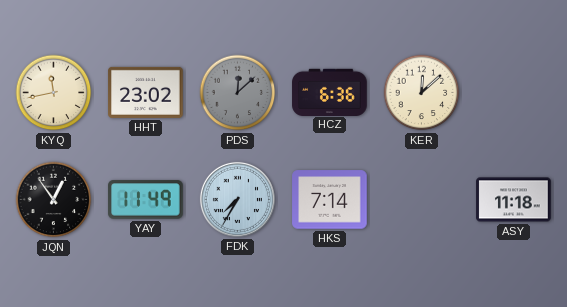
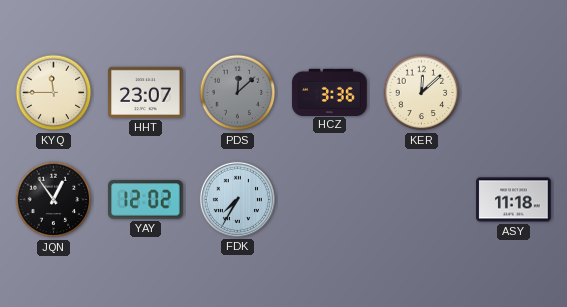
KYQ: 11:43 -> 11:45 (54, 93)
HHT: 23:02 -> 23:07 (146, 92)
HCZ: 6:36 -> 3:36 (330, 92)
YAY: 11:49 -> 12:02 (146, 200)
HKS: 7:14 -> none (330, 200)
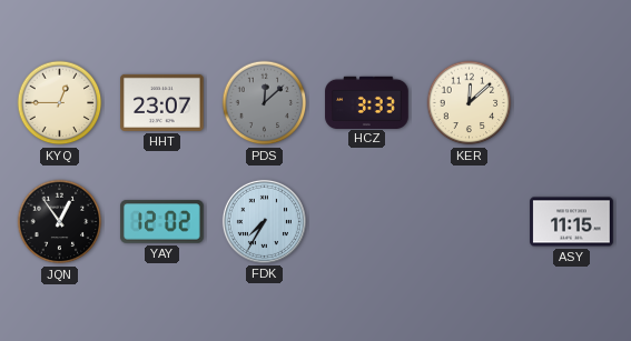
KYQ: 11:45 -> 12:45 (60, 103)
HCZ: 3:36 -> 3:33 (367, 102)
ASY: 11:18 -> 11:15 (572, 222)
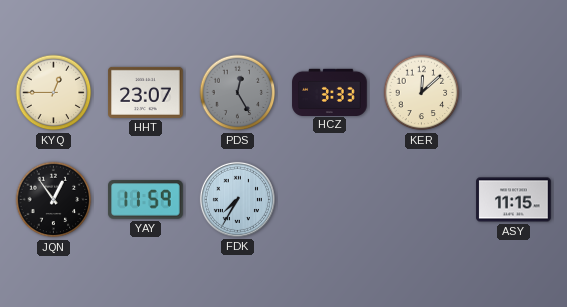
PDS: 12:08 -> 12:25 (238, 93)
YAY: 12:02 -> 11:59 (146, 200)
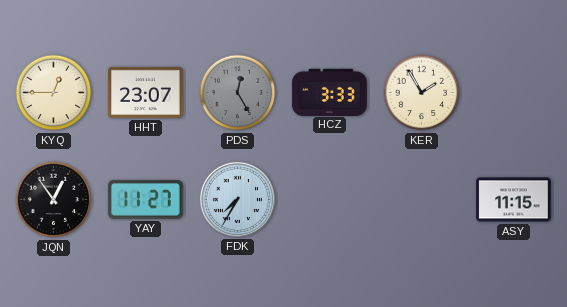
KER: 12:08 -> 1:55 (422, 93)
YAY: 11:59 -> 11:27 (146, 200)
